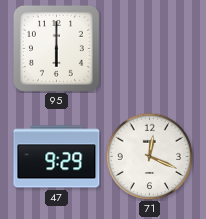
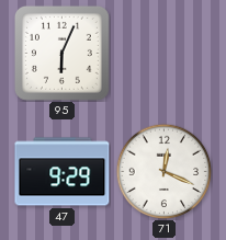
95: 6:00 -> 6:04 (61, 53)
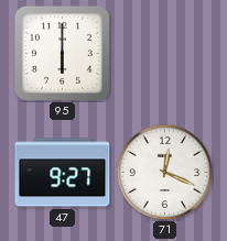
95: 6:04 -> 6:00 (62, 53)
47: 9:29 -> 9:27 (63, 173)
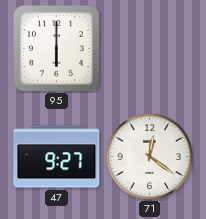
71: 12:19 -> 12:21 (149, 156)
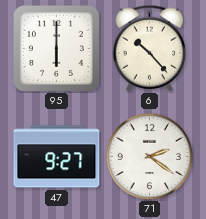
6: none -> 10:23 (150, 48)
71: 12:21 -> 2:21 (149, 156)
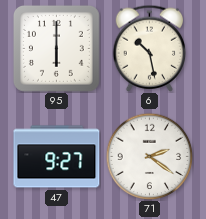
6: 10:23 -> 10:28 (150, 48)
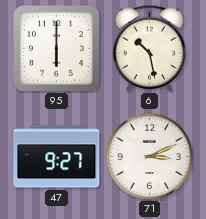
71: 2:21 -> 3:11 (149, 156)
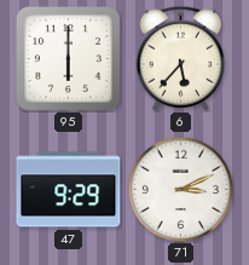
6: 10:28 -> 5:37 (181, 58)
47: 9:27 -> 9:29 (69, 190)
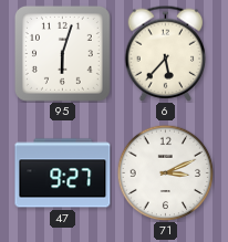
95: 6:00 -> 6:03 (62, 53)
47: 9:29 -> 9:27 (63, 173)
